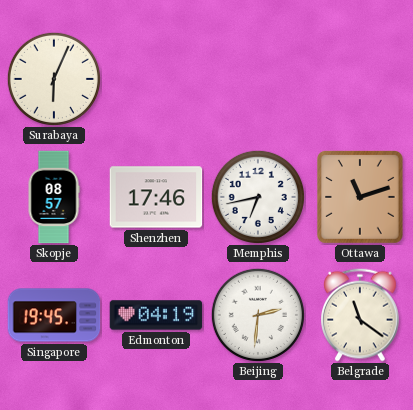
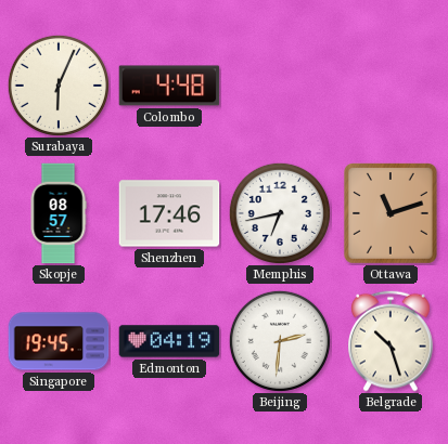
Colombo: none -> 4:48 (169, 86)
Belgrade: 11:21 -> 10:27 (392, 341)
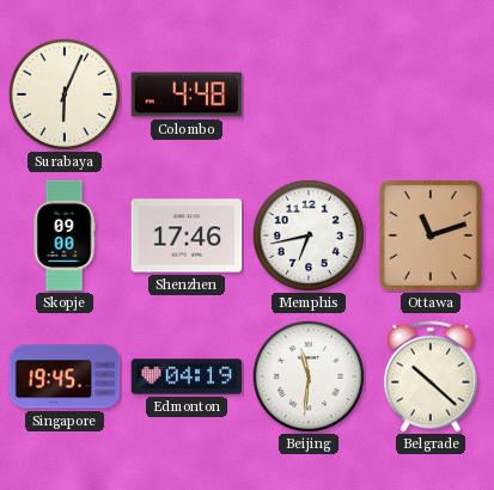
Skopje: 08:57 -> 09:00 (65, 235)
Beijing: 2:31 -> 11:31 (309, 376)
Belgrade: 10:27 -> 10:22 (432, 376)
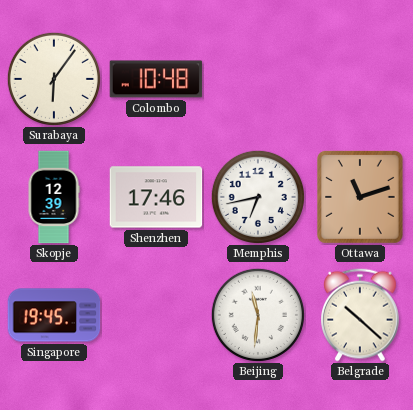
Surabaya: 6:04 -> 6:06 (54, 79)
Colombo: 4:48 -> 10:48 (156, 79)
Skopje: 09:00 -> 12:39 (54, 197)
Edmonton: 04:19 -> none (187, 376)
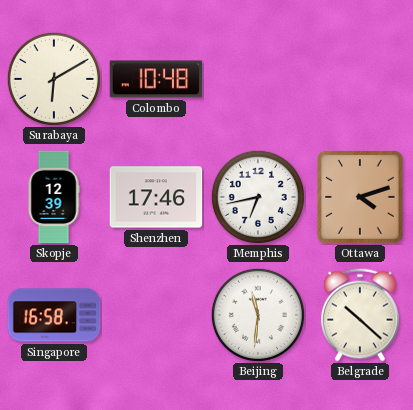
Surabaya: 6:06 -> 6:10 (54, 79)
Ottawa: 11:12 -> 4:12 (361, 197)
Singapore: 19:45 -> 16:58 (54, 315)
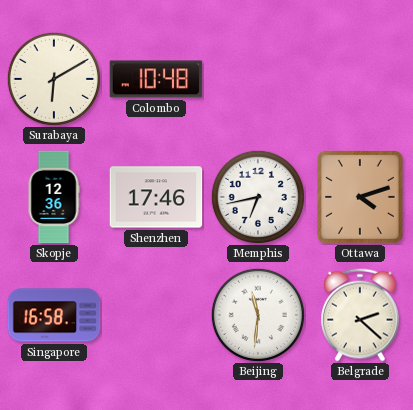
Skopje: 12:39 -> 12:36 (54, 197)
Belgrade: 10:22 -> 2:22 (361, 315)
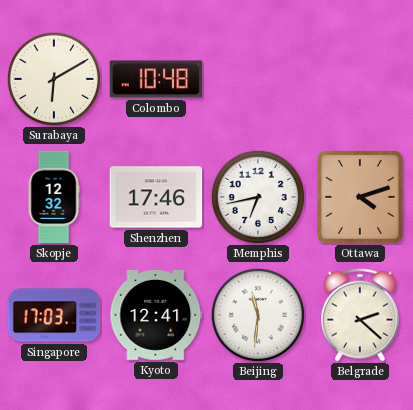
Skopje: 12:36 -> 12:32 (54, 197)
Singapore: 16:58 -> 17:03 (54, 315)
Kyoto: none -> 12:41 (156, 315)
